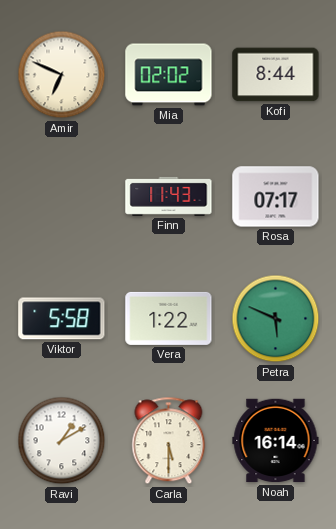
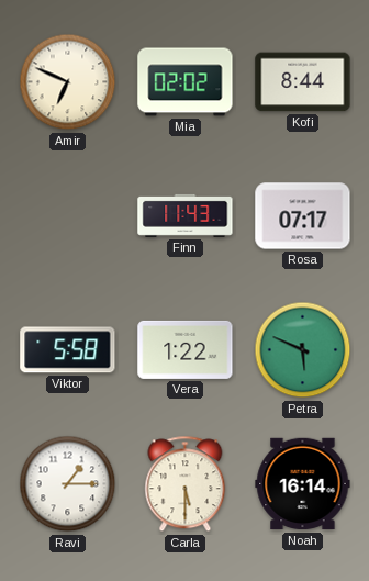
Ravi: 1:10 -> 1:15 (68, 484)
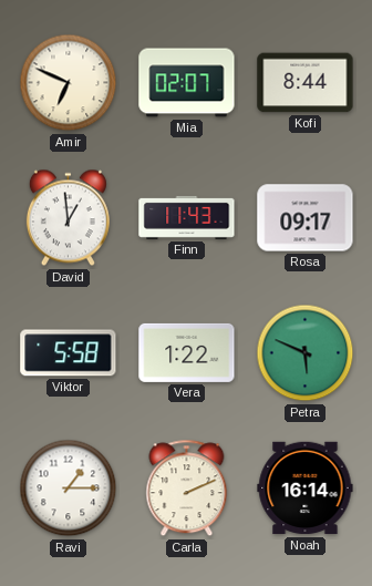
Mia: 02:02 -> 02:07 (187, 83)
David: none -> 12:59 (68, 218)
Rosa: 07:17 -> 09:17 (306, 218)
Carla: 5:30 -> 2:11 (187, 489)
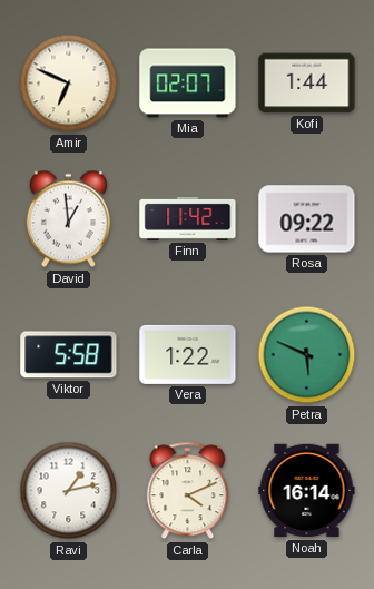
Kofi: 8:44 -> 1:44 (307, 84)
Finn: 11:43 -> 11:42 (188, 218)
Rosa: 09:17 -> 09:22 (307, 219)
Ravi: 1:15 -> 1:13 (69, 491)
Carla: 2:11 -> 4:11 (188, 491)
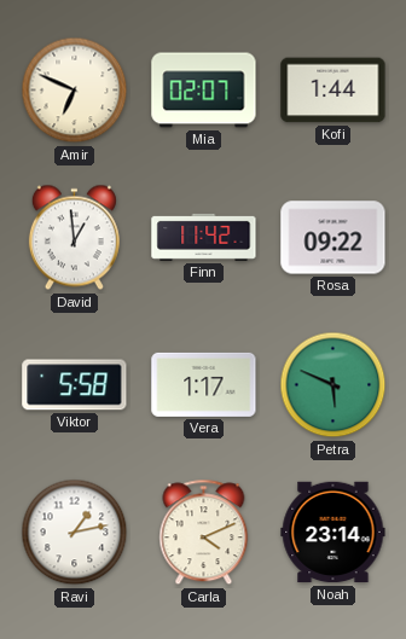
Vera: 1:22 -> 1:17 (204, 384)
Noah: 16:14 -> 23:14 (333, 533)
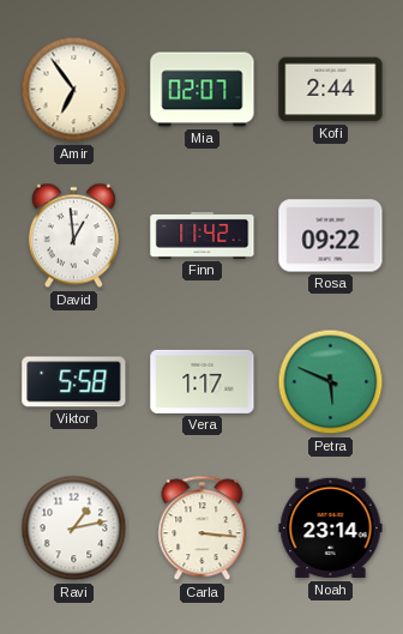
Amir: 6:49 -> 6:54 (74, 90)
Kofi: 1:44 -> 2:44 (331, 90)
Carla: 4:11 -> 3:16 (203, 529)
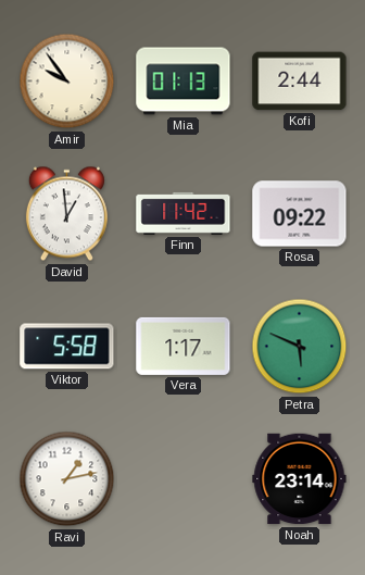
Amir: 6:54 -> 9:54 (67, 82)
Mia: 02:07 -> 01:13 (184, 82)
Carla: 3:16 -> none (203, 529)
